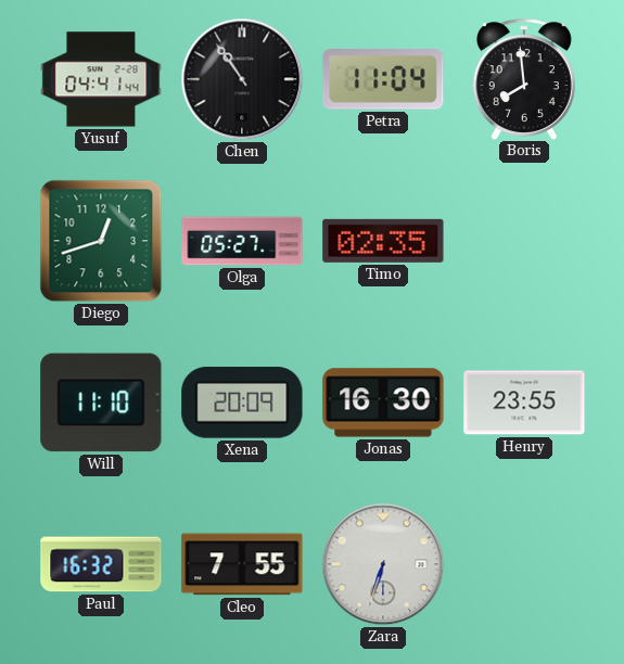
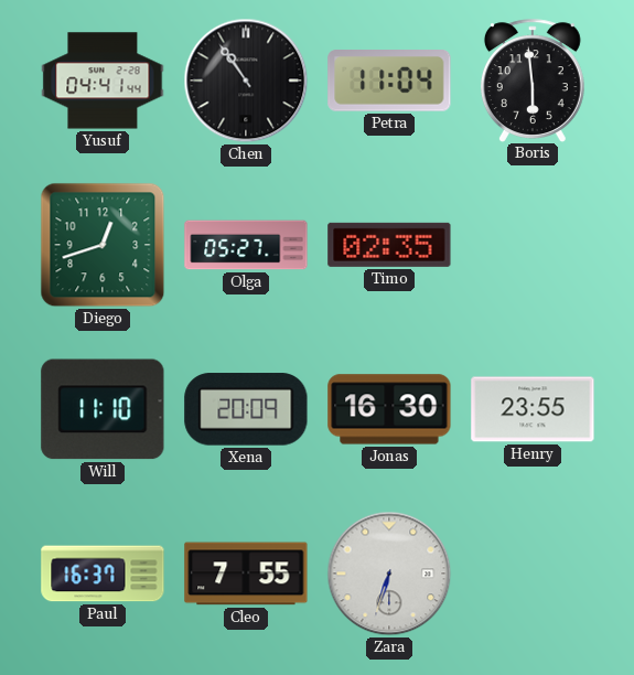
Boris: 7:59 -> 5:59 (533, 81)
Paul: 16:32 -> 16:37 (103, 574)
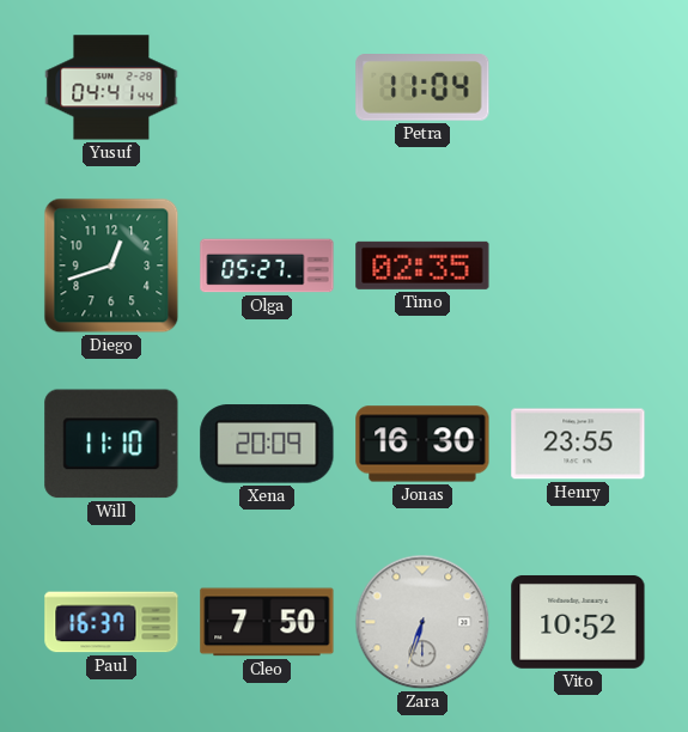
Chen: 10:54 -> none (246, 81)
Boris: 5:59 -> none (533, 81)
Cleo: 7:55 -> 7:50 (267, 622)
Vito: none -> 10:52 (578, 622)
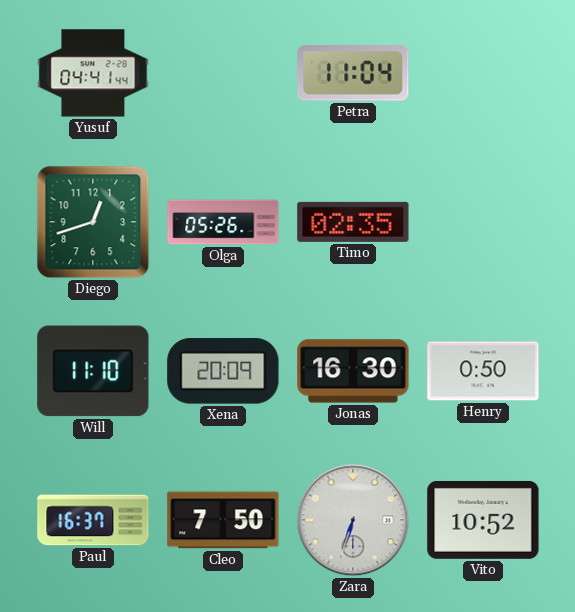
Olga: 05:27 -> 05:26 (223, 222)
Henry: 23:55 -> 0:50 (483, 371)
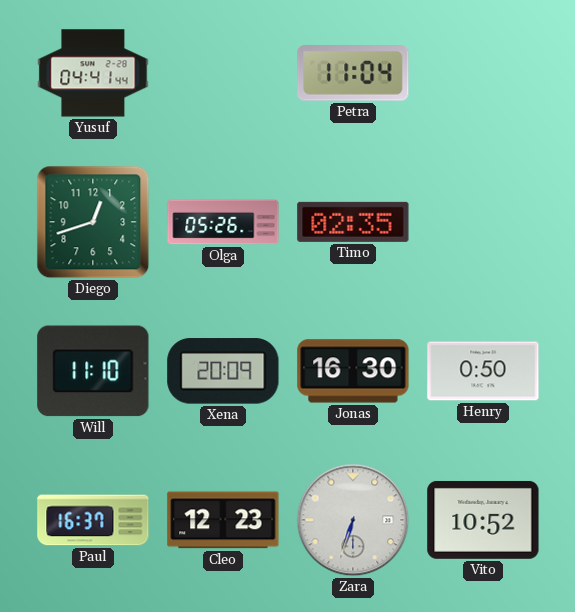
Cleo: 7:50 -> 12:23 (223, 520)
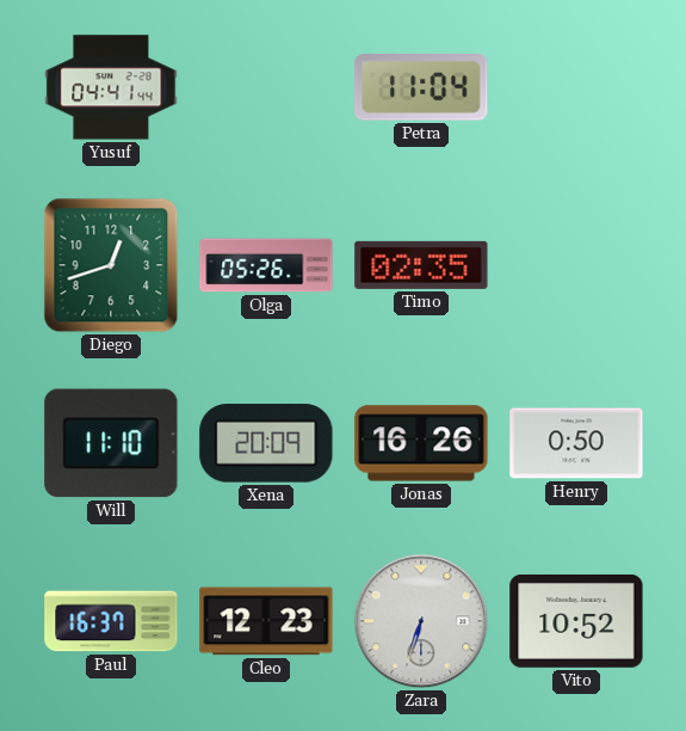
Jonas: 16:30 -> 16:26 (421, 443)
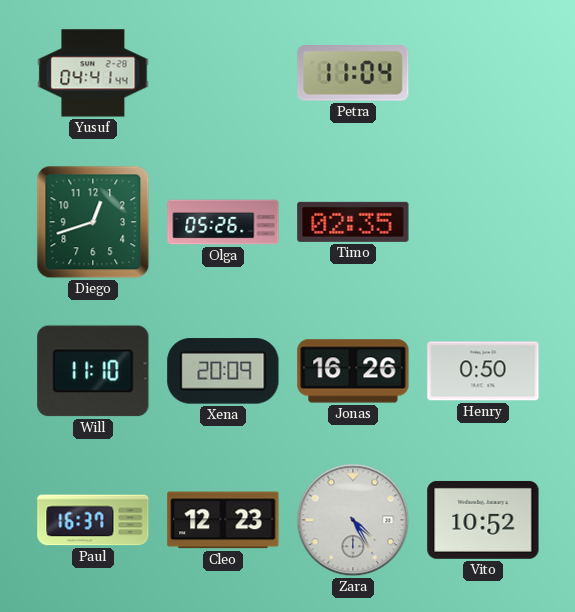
Zara: 6:33 -> 4:25 (353, 520)
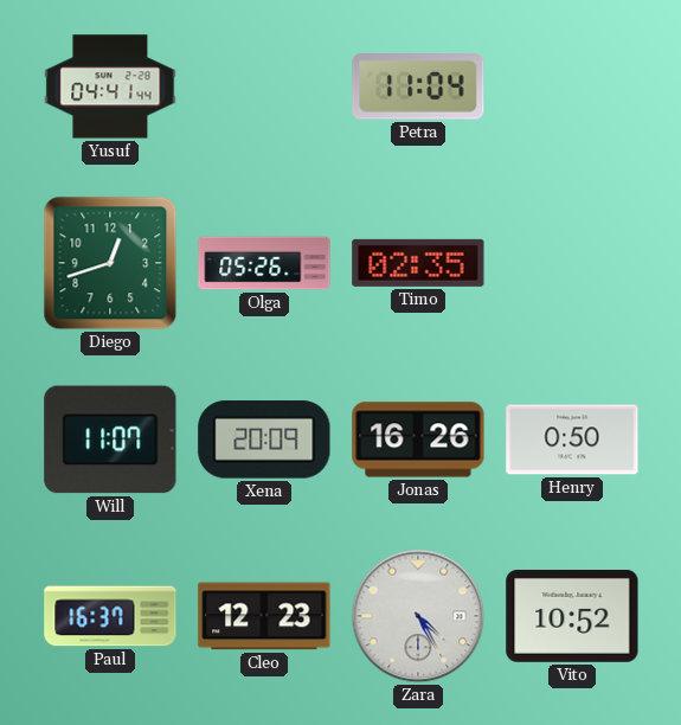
Will: 11:10 -> 11:07 (110, 440)
